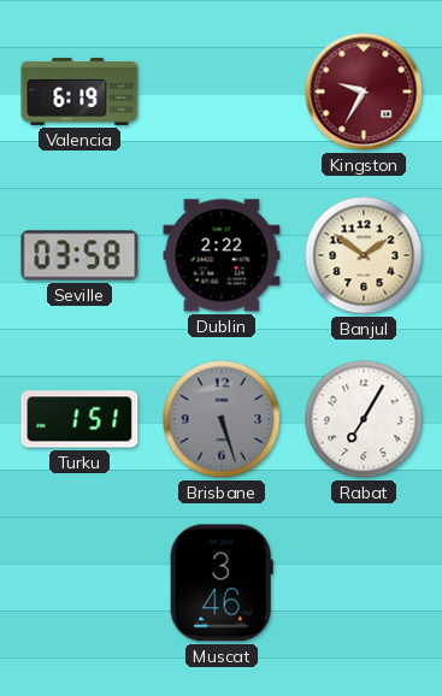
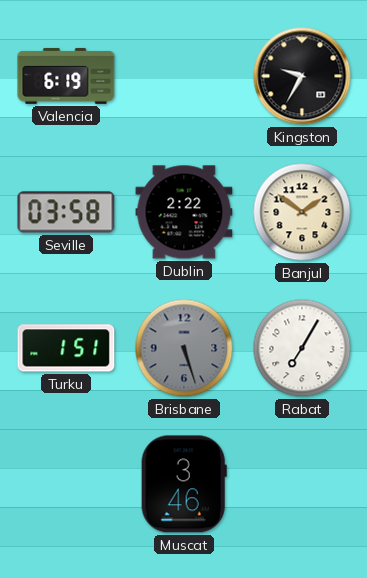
Kingston dial: burgundy -> black (302, 76)
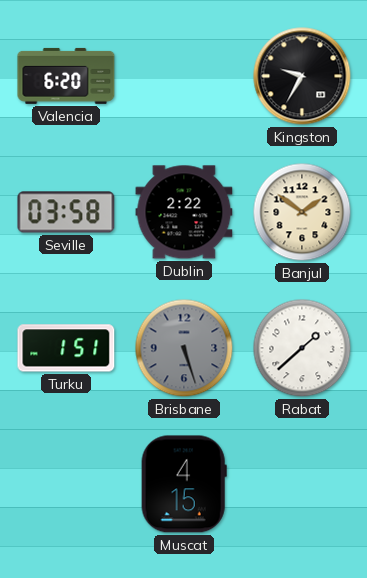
Valencia: 6:19 -> 6:20 (66, 76)
Rabat: 7:05 -> 1:38 (302, 348)
Muscat: 3:46 -> 4:15 (184, 484)
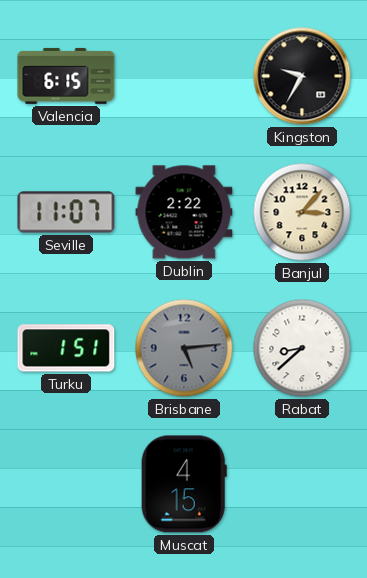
Valencia: 6:20 -> 6:15 (66, 76)
Seville: 03:58 -> 11:07 (66, 212)
Banjul: 1:51 -> 3:07 (302, 212)
Brisbane: 5:27 -> 5:14 (184, 348)
Rabat: 1:38 -> 8:38 (302, 348)
